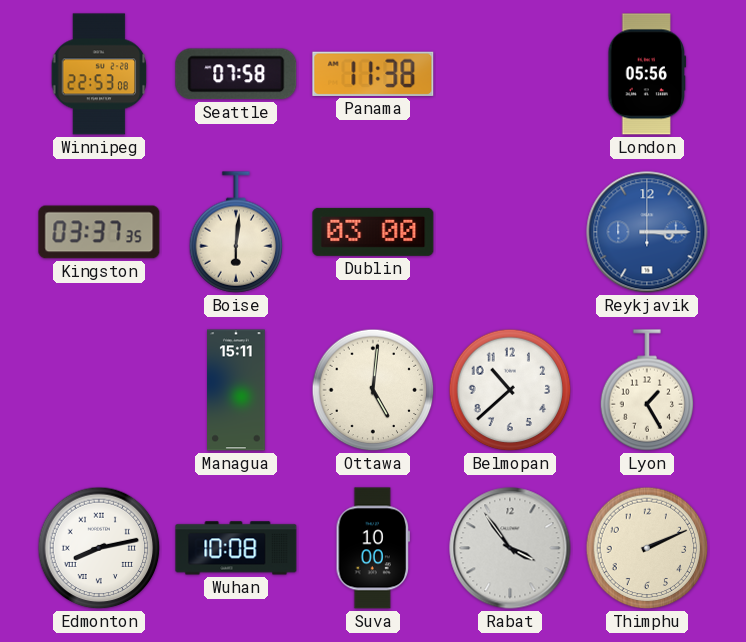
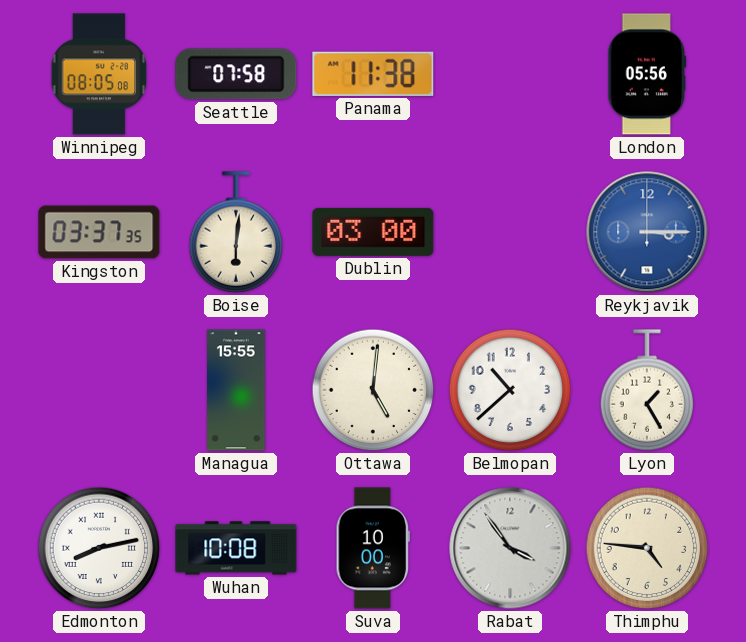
Winnipeg: 22:53 -> 08:05 (99, 74)
Managua: 15:11 -> 15:55 (236, 390)
Thimphu: 2:11 -> 4:46 (647, 548)
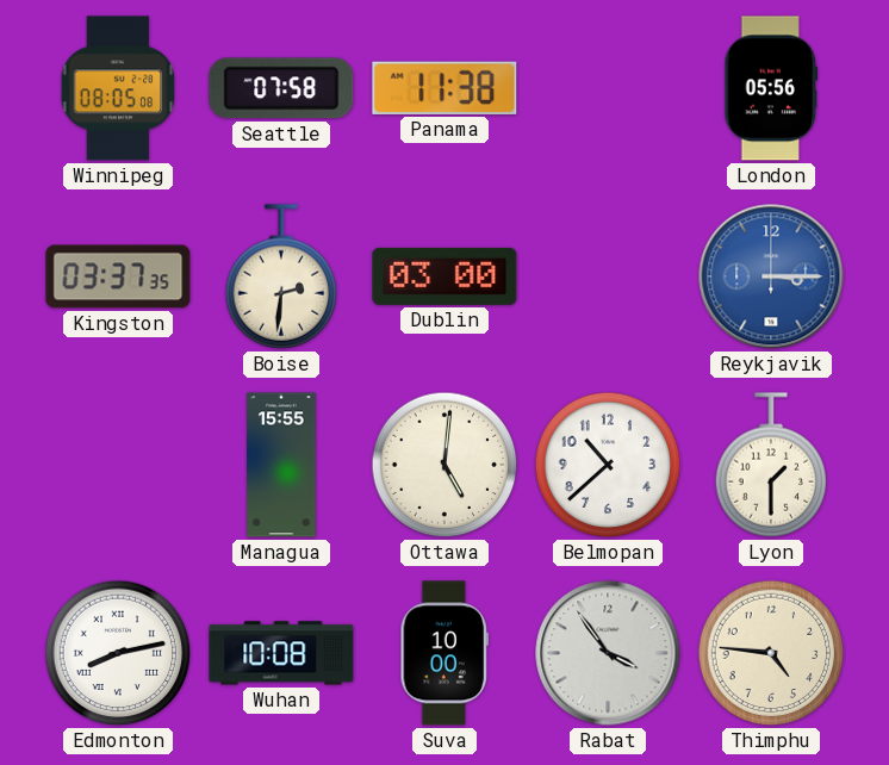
Boise: 6:01 -> 2:31 (281, 276)
Lyon: 1:25 -> 1:30 (771, 465)
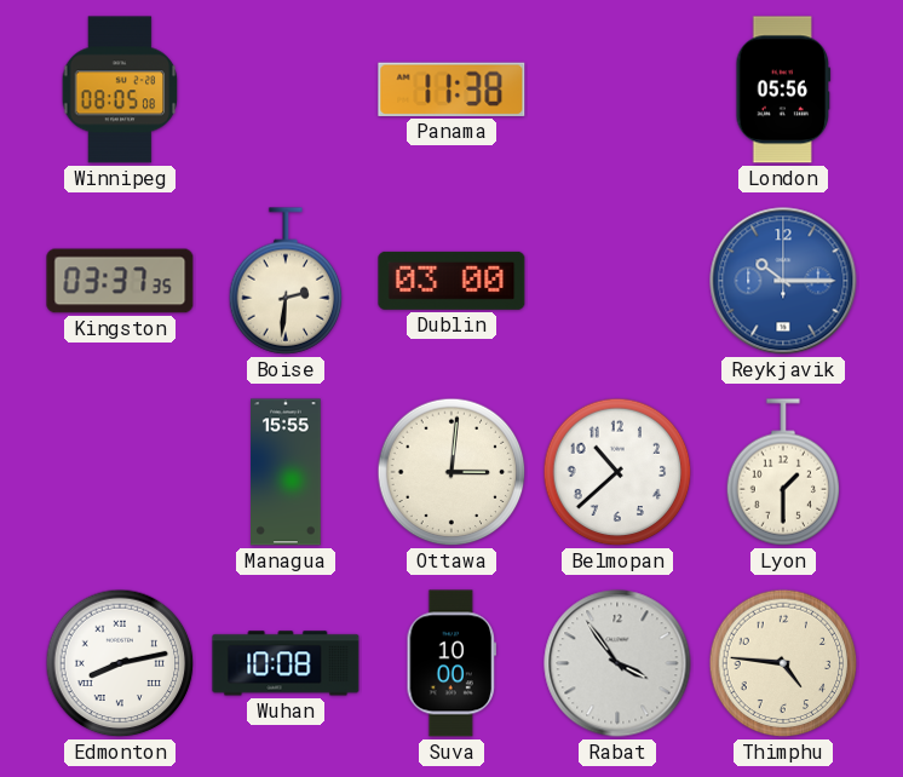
Seattle: 07:58 -> none (281, 88)
Reykjavik: 3:15 -> 10:15 (783, 281)
Ottawa: 5:01 -> 3:01 (451, 472)
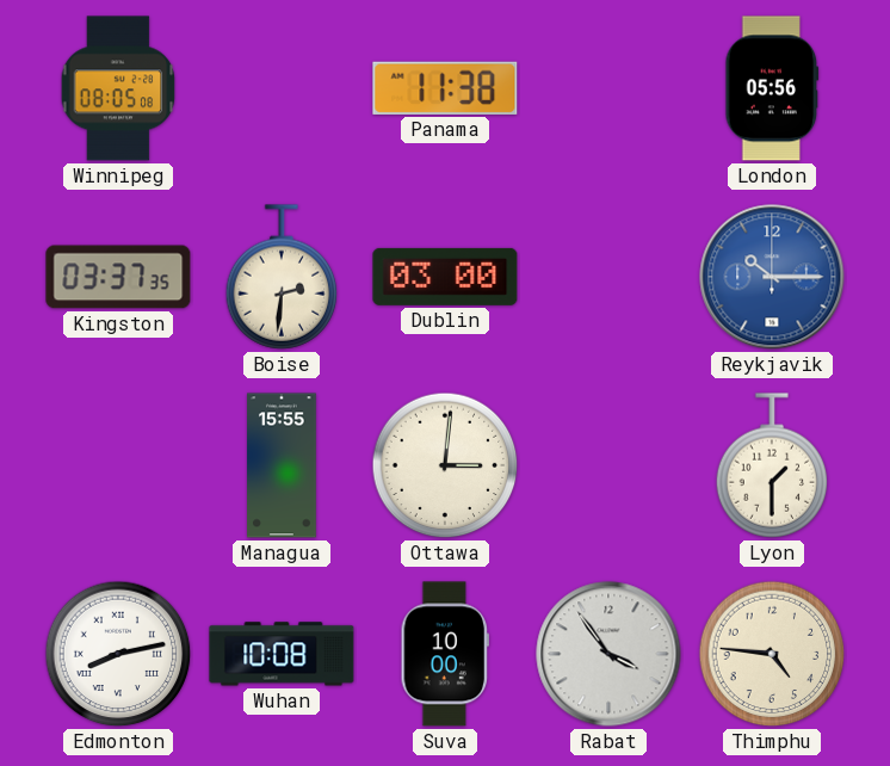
Belmopan: 10:38 -> none (617, 472)
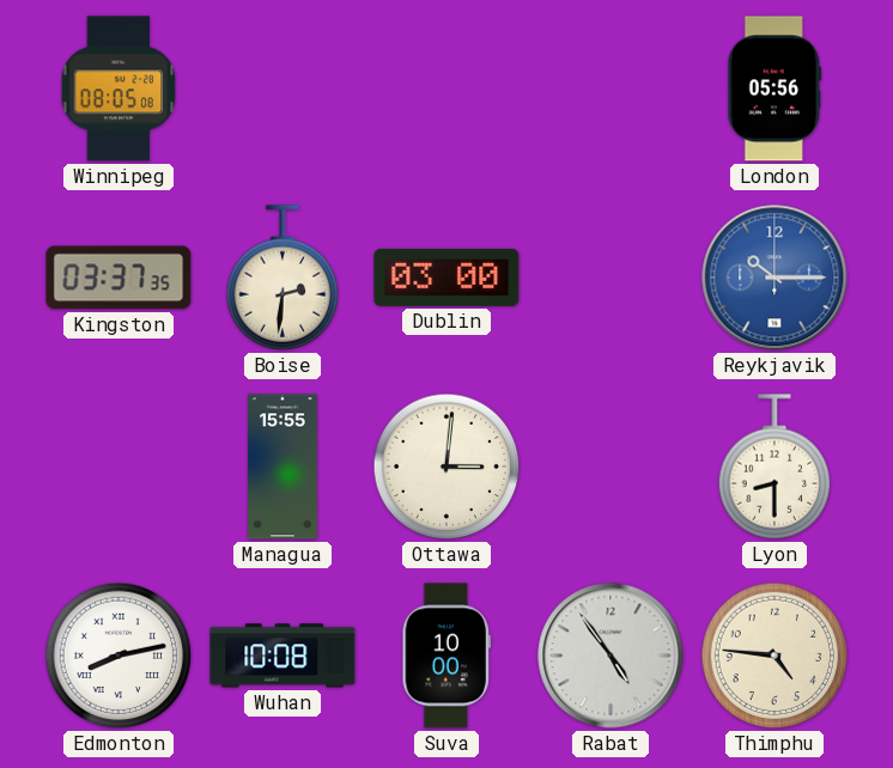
Panama: 11:38 -> none (445, 88)
Lyon: 1:30 -> 8:30 (774, 467)
Rabat: 3:54 -> 4:54 (610, 656)
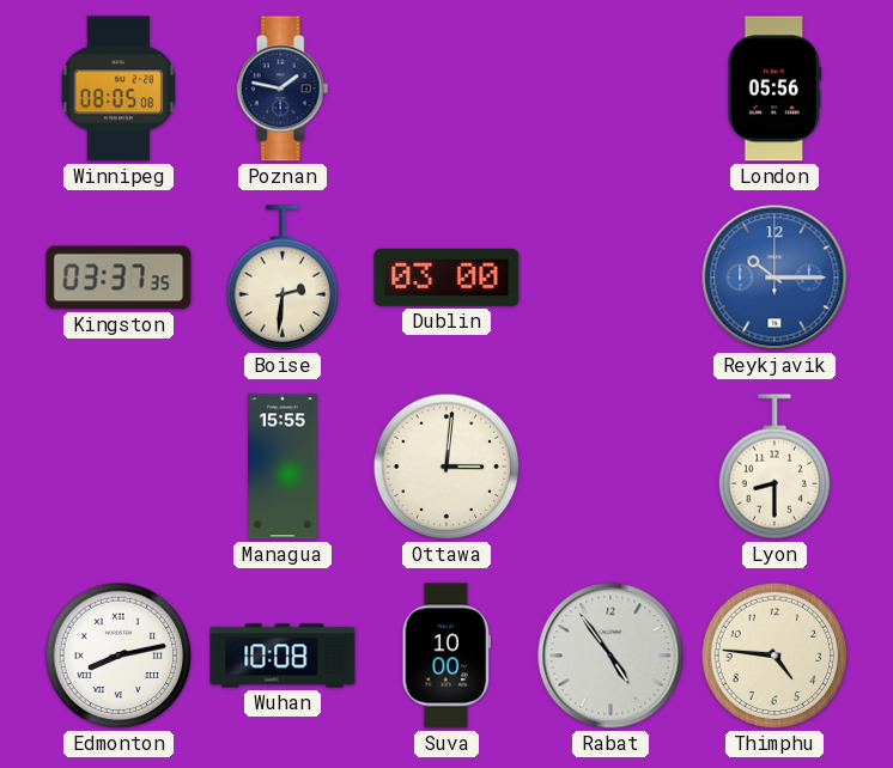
Poznan: none -> 1:47 (283, 89)
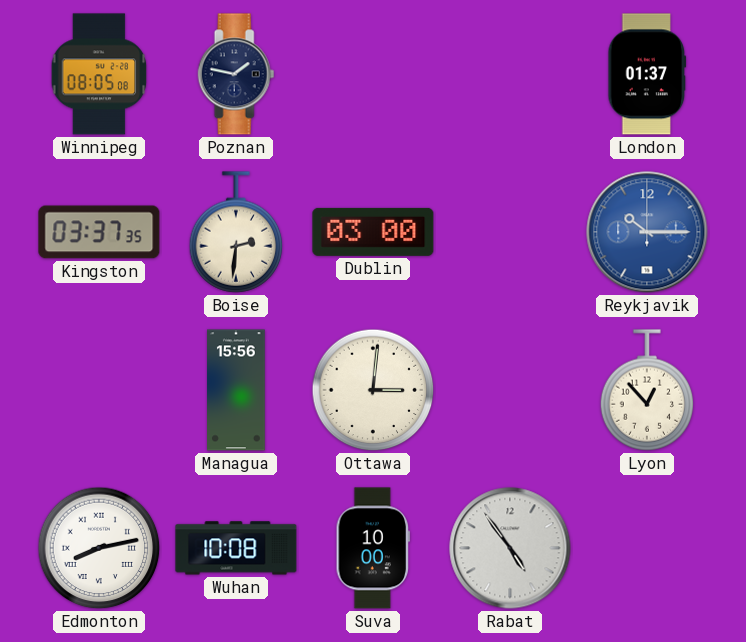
London: 05:56 -> 01:37 (647, 74)
Managua: 15:55 -> 15:56 (236, 390)
Lyon: 8:30 -> 12:53 (647, 390)
Thimphu: 4:46 -> none (774, 656)
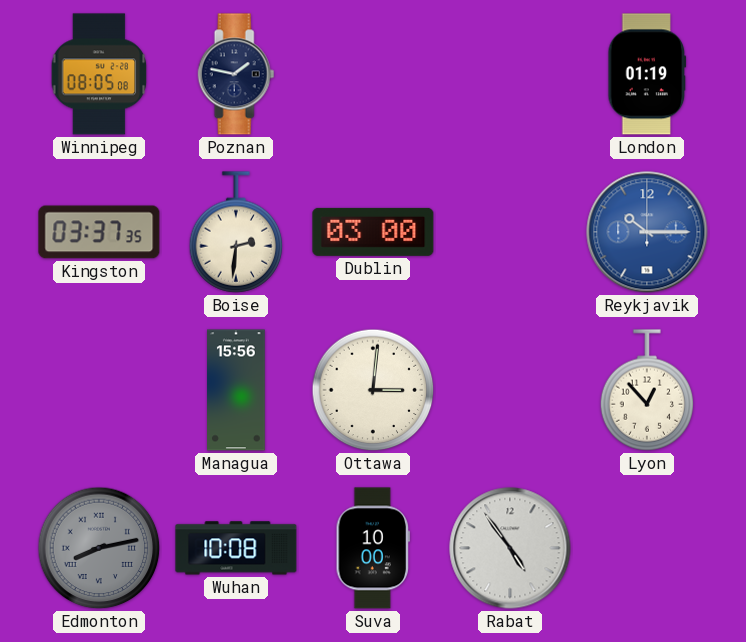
London: 01:37 -> 01:19 (647, 74)
Edmonton dial: white -> grey (99, 548)
